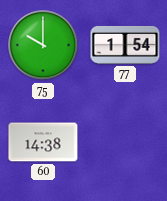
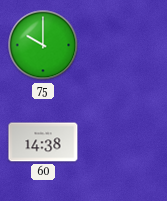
77: 1:54 -> none (125, 45)
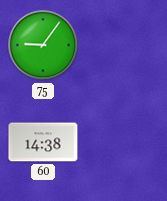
75: 10:00 -> 9:06 (43, 45)
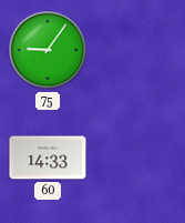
60: 14:38 -> 14:33 (48, 158)
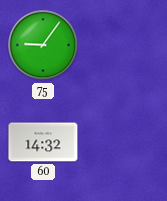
60: 14:33 -> 14:32 (43, 142)
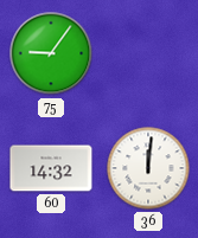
36: none -> 12:01 (148, 168)
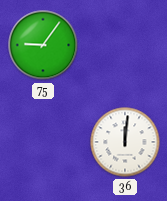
60: 14:32 -> none (51, 168)
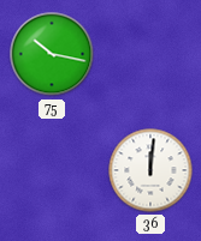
75: 9:06 -> 10:17 (52, 54)
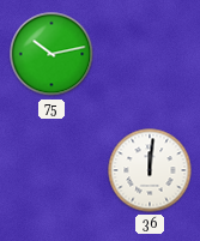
75: 10:17 -> 10:13 (51, 54)
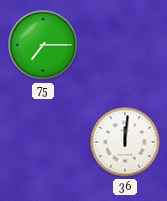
75: 10:13 -> 7:15 (43, 45)
